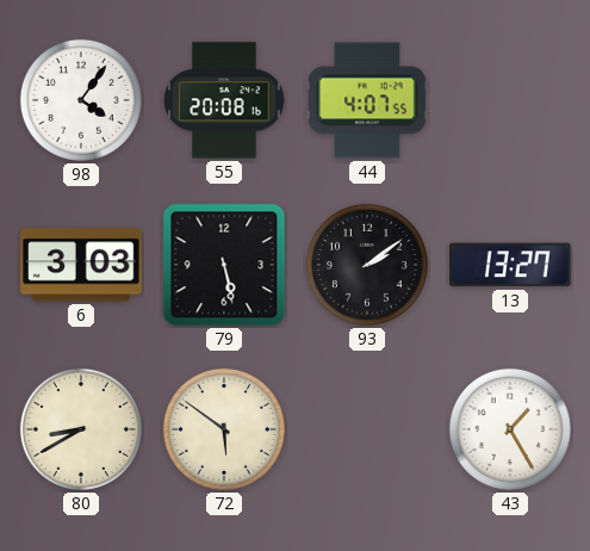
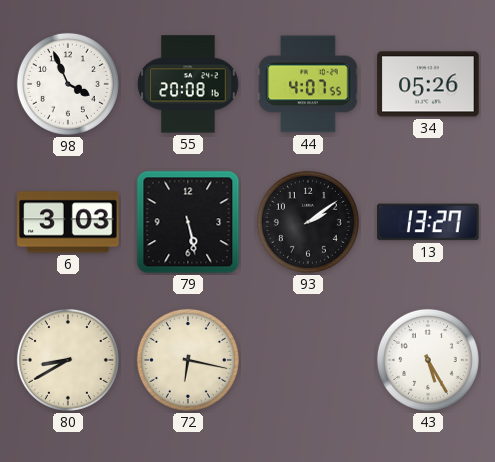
98: 4:06 -> 3:56 (68, 84)
34: none -> 05:26 (428, 84)
72: 5:51 -> 6:17 (188, 360)
43: 1:25 -> 5:25 (428, 360)
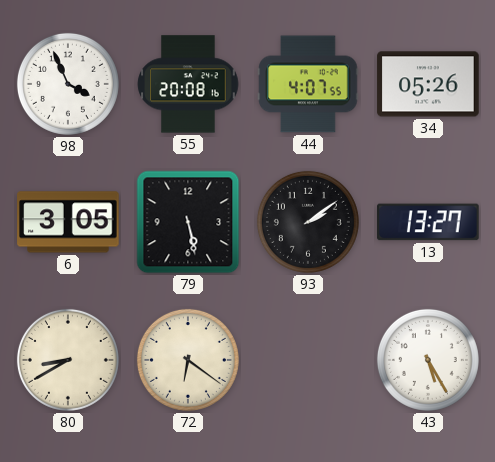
6: 3:03 -> 3:05 (68, 222)
72: 6:17 -> 6:21 (188, 360)
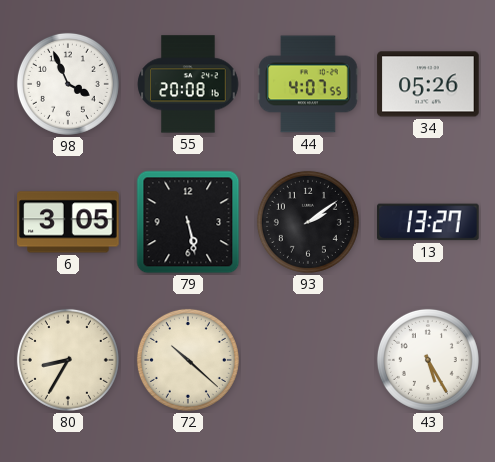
80: 8:40 -> 8:35 (68, 360)
72: 6:21 -> 10:22 (188, 360)
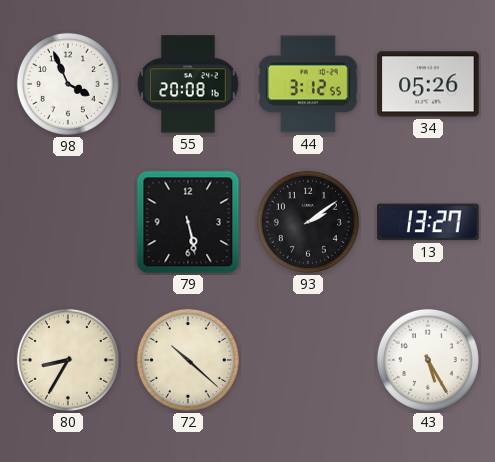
44: 4:07 -> 3:12 (308, 84)
6: 3:05 -> none (68, 222)
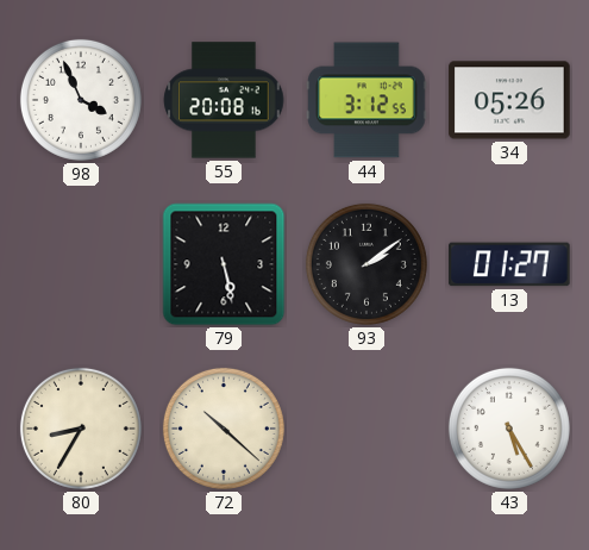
13: 13:27 -> 01:27 (509, 264)
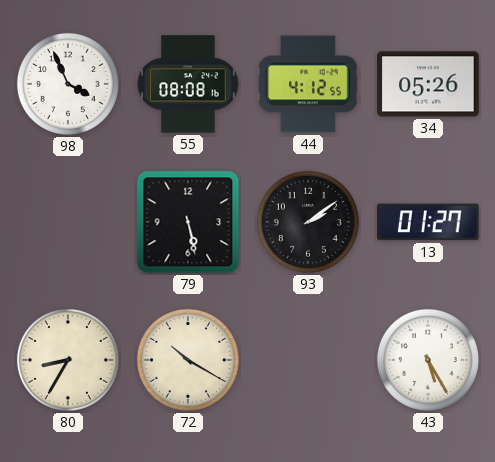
55: 20:08 -> 08:08 (188, 84)
44: 3:12 -> 4:12 (308, 84)
72: 10:22 -> 10:20 (188, 360)
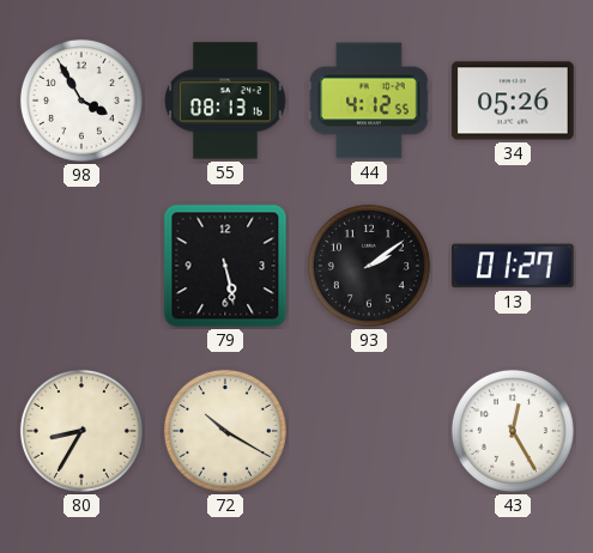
98: 3:56 -> 3:55 (81, 101)
55: 08:08 -> 08:13 (225, 101)
43: 5:25 -> 12:25 (513, 431)
